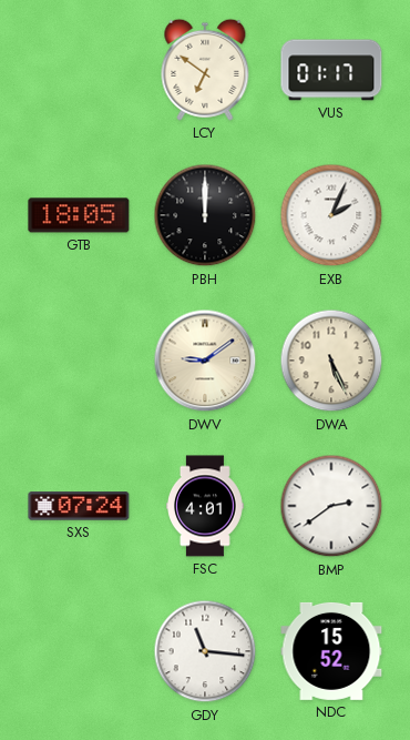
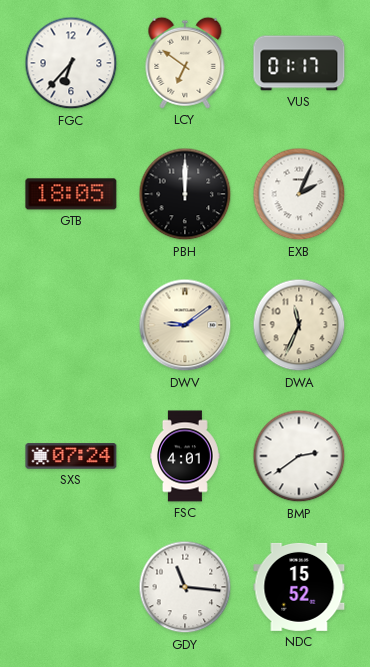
FGC: none -> 6:37 (71, 63)
DWA: 5:26 -> 11:34 (299, 325)
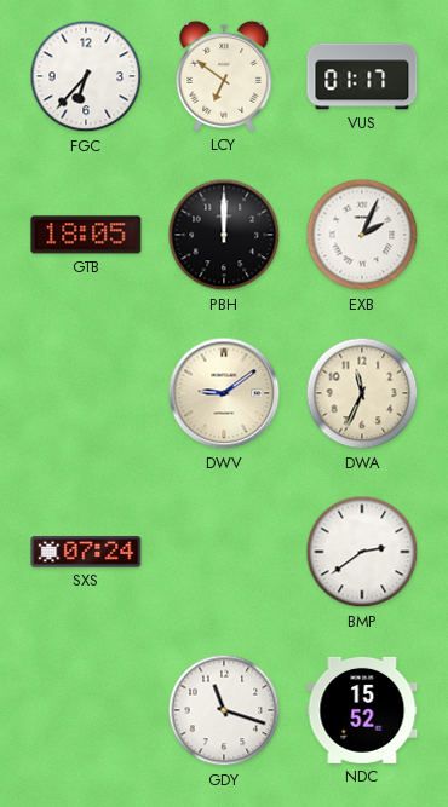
FSC: 4:01 -> none (186, 456)
GDY: 11:16 -> 11:18 (224, 710)
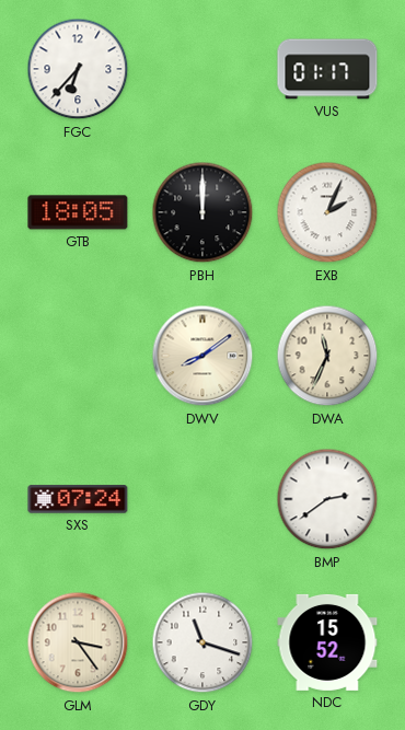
LCY: 6:51 -> none (224, 76)
DWV: 9:09 -> 8:09 (202, 356)
GLM: none -> 3:24 (78, 642)
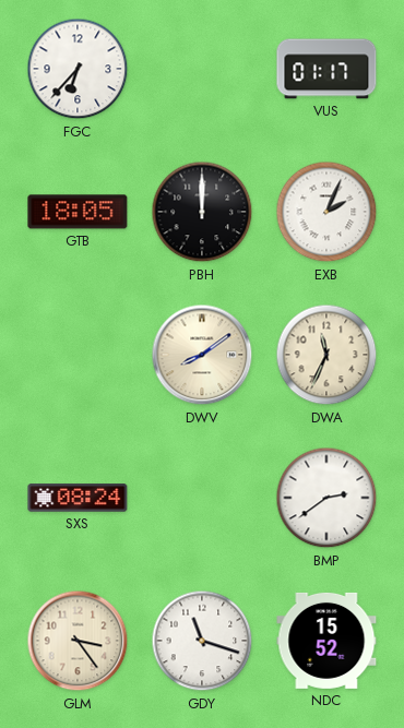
SXS: 07:24 -> 08:24 (78, 498)
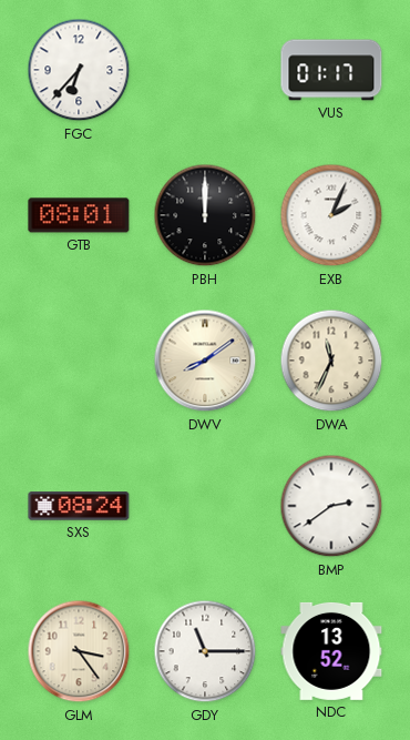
GTB: 18:05 -> 08:01 (79, 215)
GDY: 11:18 -> 11:15 (205, 651)
NDC: 15:52 -> 13:52 (331, 651)
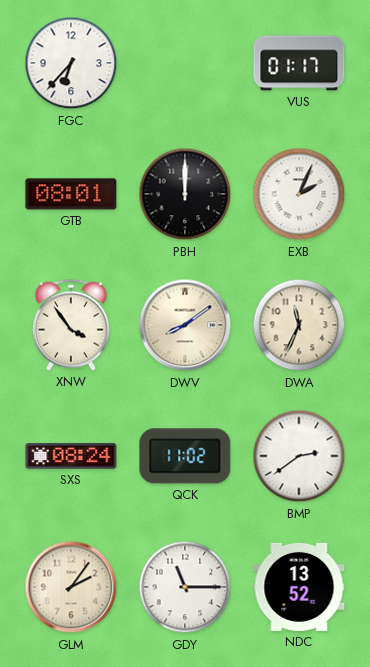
XNW: none -> 3:54 (71, 325)
QCK: none -> 11:02 (185, 456)
GLM: 3:24 -> 2:06 (71, 587)
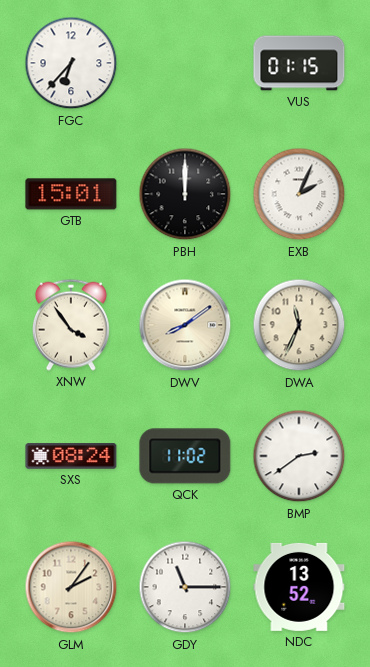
VUS: 01:17 -> 01:15 (299, 63)
GTB: 08:01 -> 15:01 (71, 194)
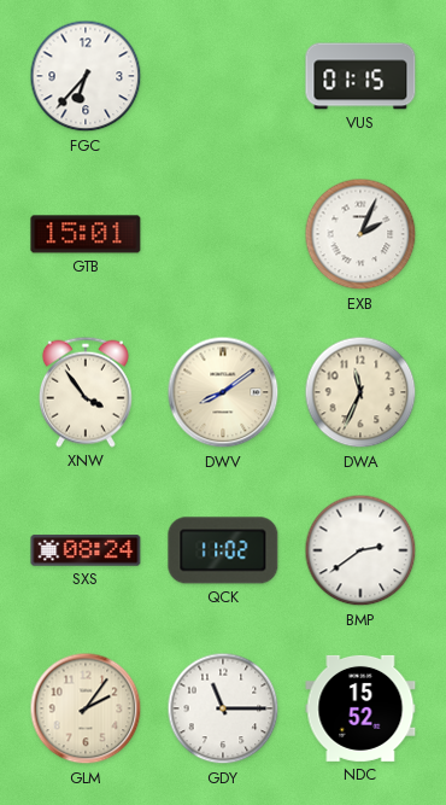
PBH: 12:00 -> none (185, 194)
NDC: 13:52 -> 15:52 (360, 708)
